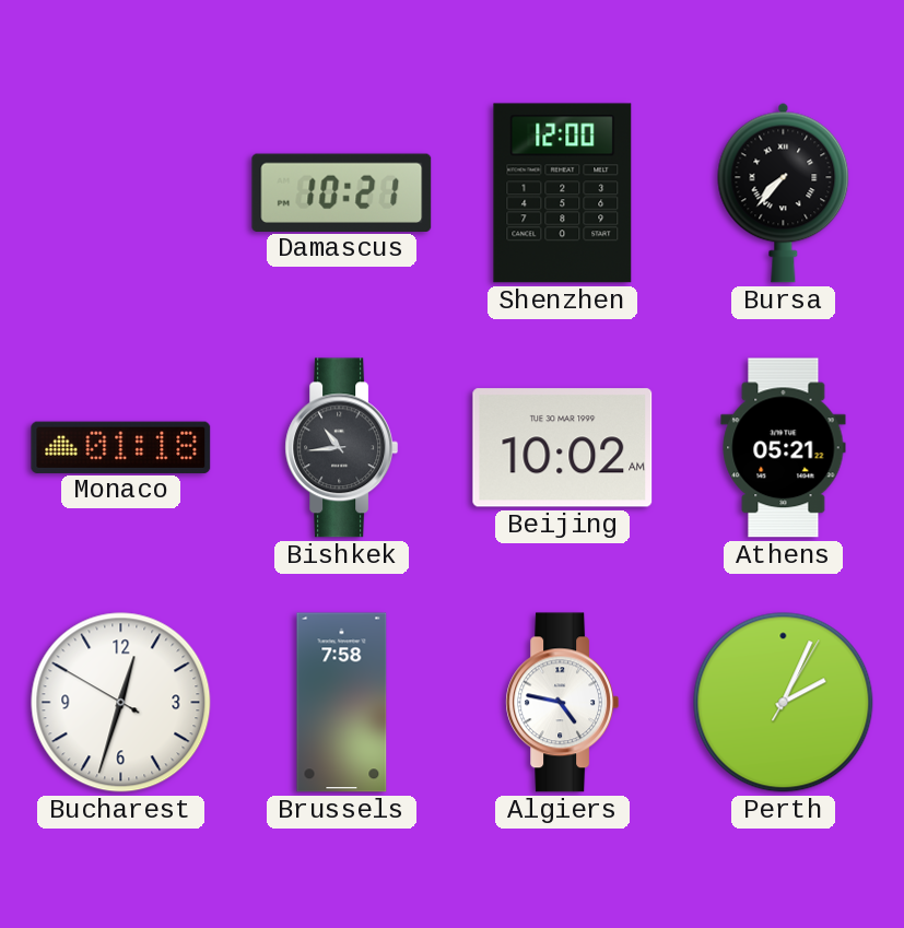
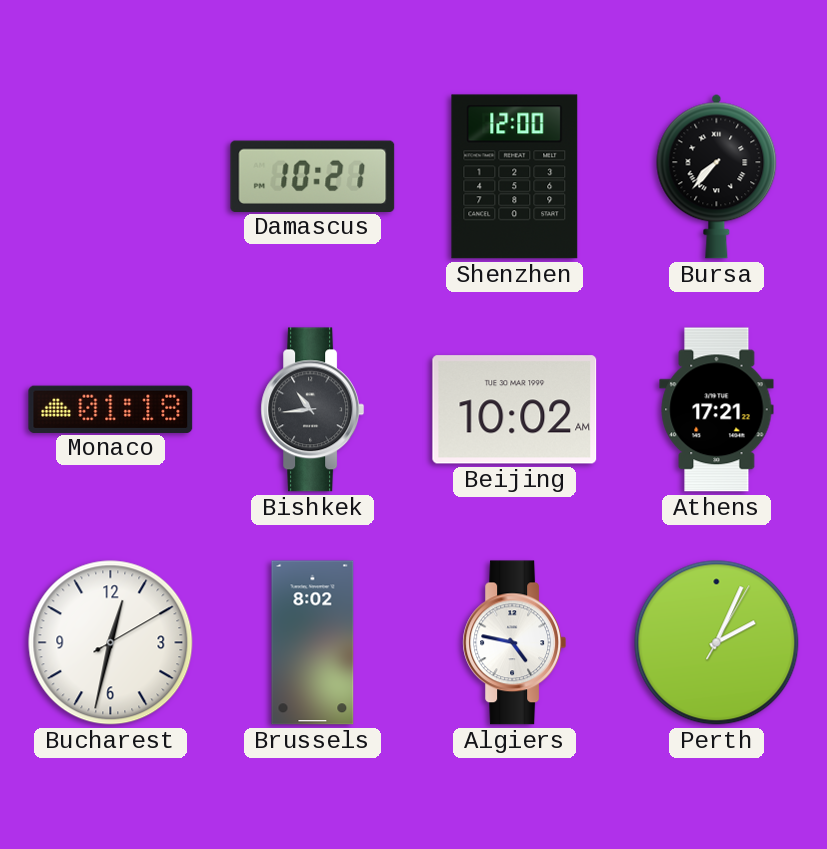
Athens: 05:21 -> 17:21 (717, 410)
Bucharest: 12:32:50 -> 12:32:10 (111, 643)
Brussels: 7:58 -> 8:02 (313, 643)
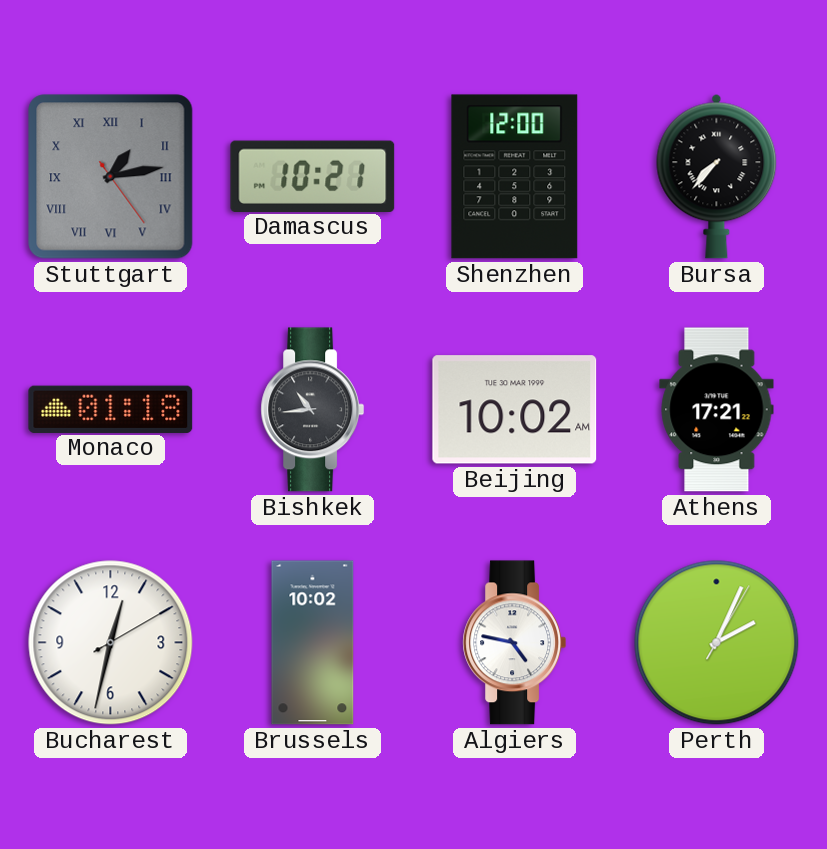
Stuttgart: none -> 1:13 (111, 177)
Brussels: 8:02 -> 10:02 (313, 643)
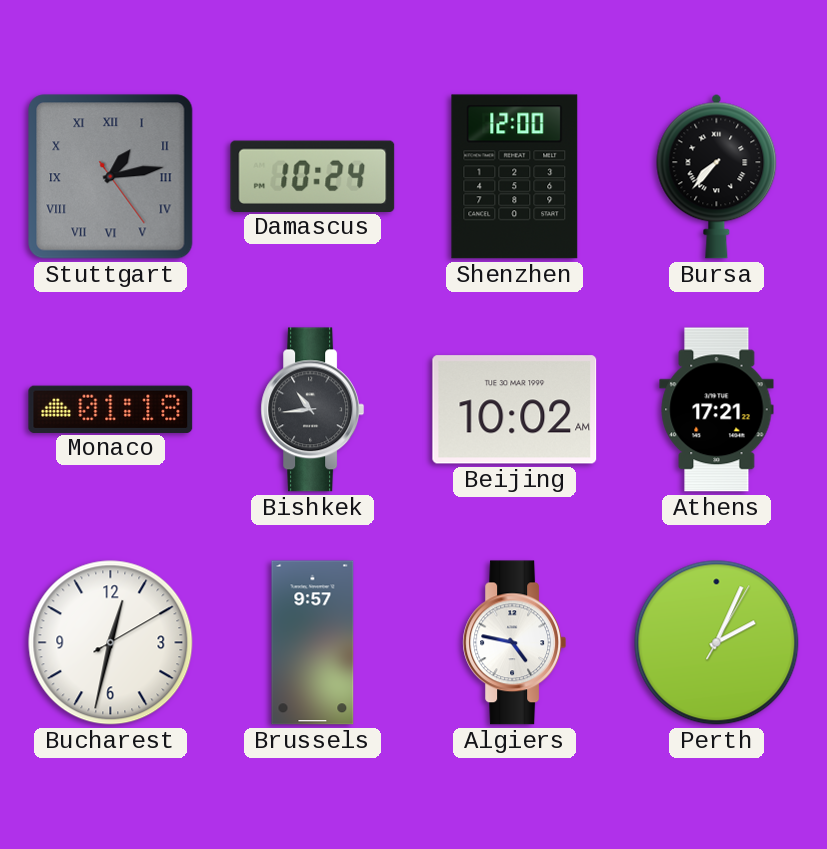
Damascus: 10:21 -> 10:24 (313, 176)
Brussels: 10:02 -> 9:57 (313, 643)
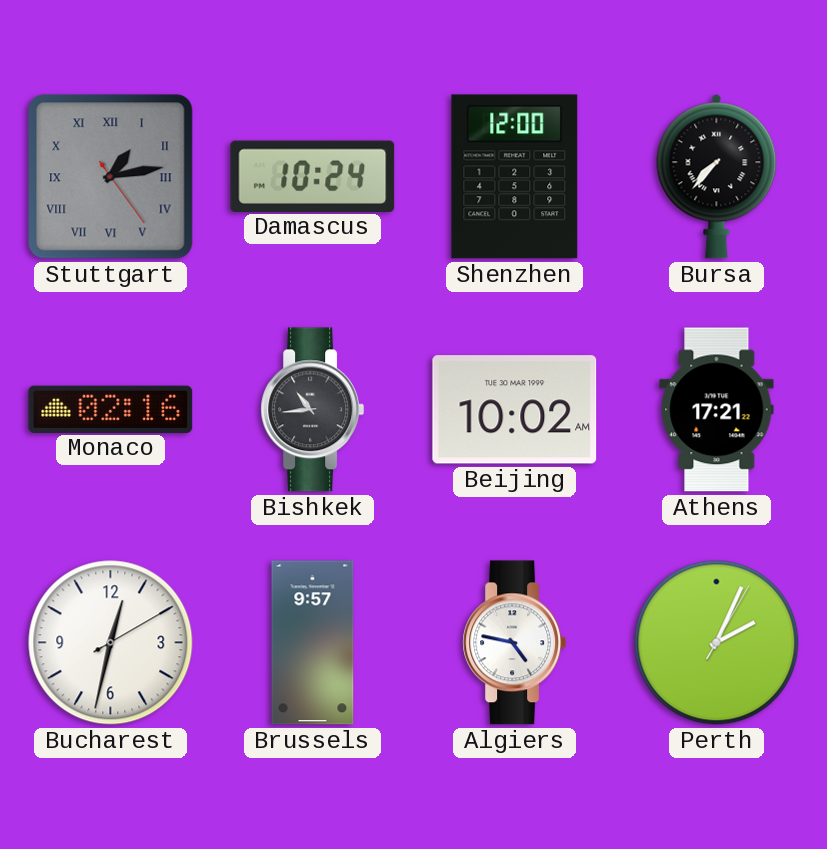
Monaco: 01:18 -> 02:16 (111, 409)
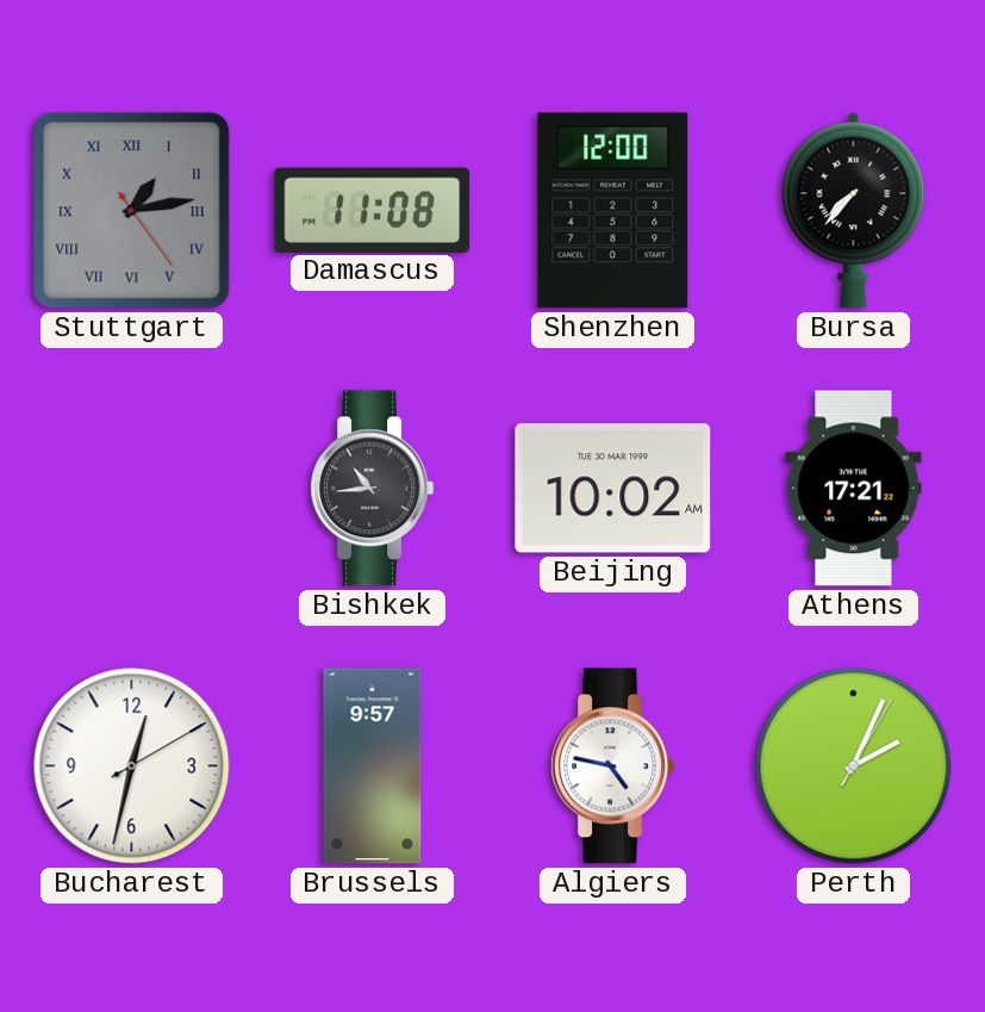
Damascus: 10:24 -> 11:08 (373, 210)
Monaco: 02:16 -> none (111, 409)
